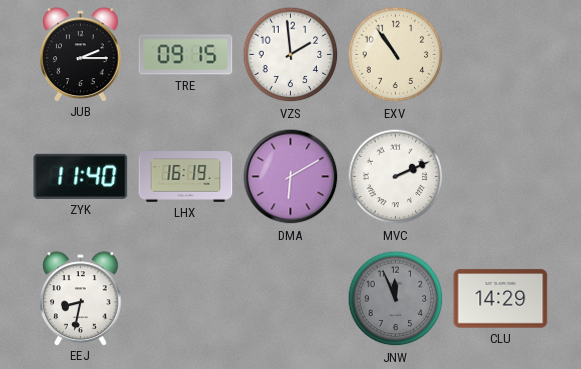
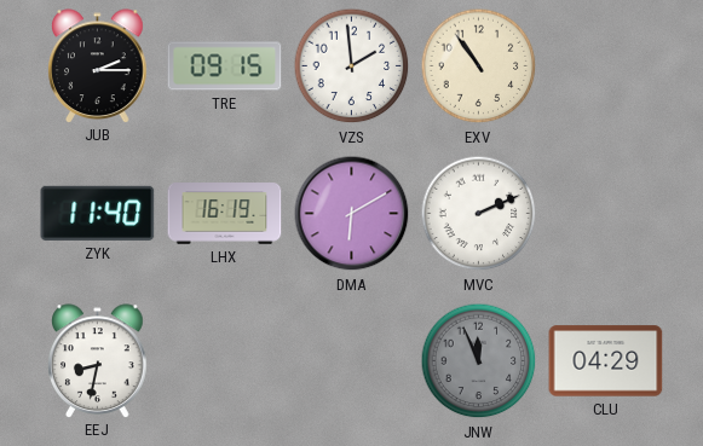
CLU: 14:29 -> 04:29 (606, 361)
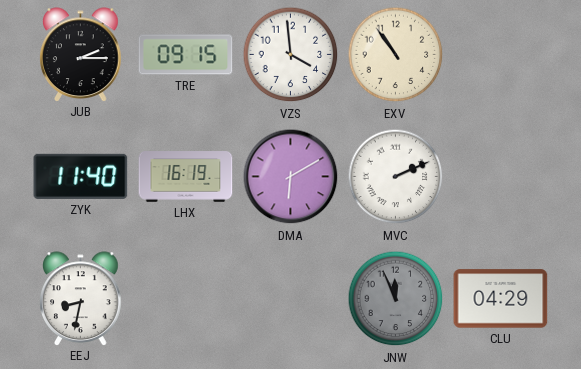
VZS: 1:59 -> 3:59 (291, 55)
